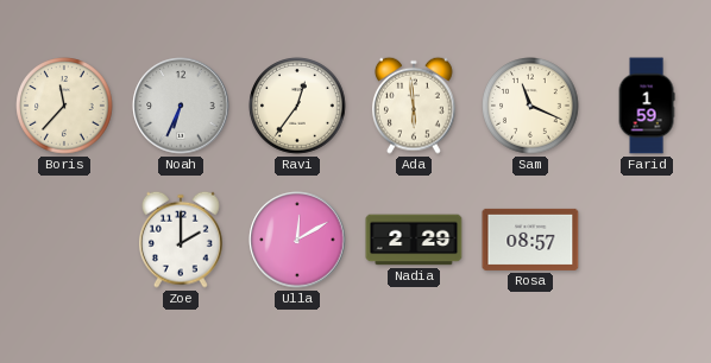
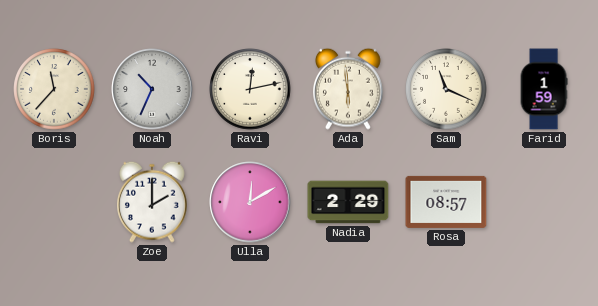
Noah: 6:34 -> 10:34 (152, 89)
Ravi: 12:36 -> 12:13 (250, 89)
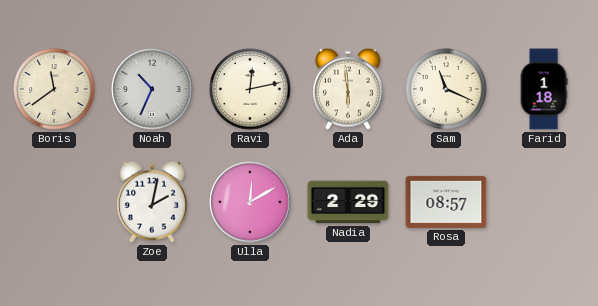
Boris: 11:37 -> 11:39 (54, 89)
Farid: 1:59 -> 1:18 (544, 89)
Zoe: 2:00 -> 2:02 (153, 202)
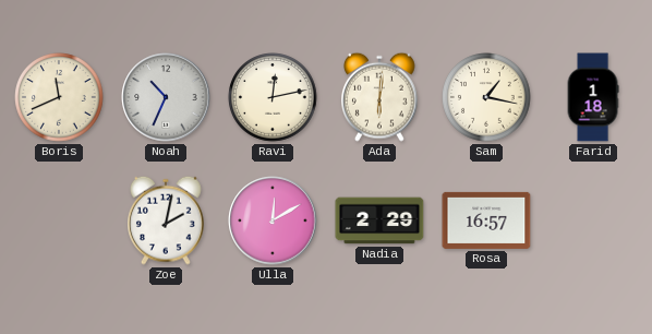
Boris: 11:39 -> 11:41 (59, 97)
Ada: 5:59 -> 6:01 (381, 97)
Sam: 11:19 -> 1:17 (486, 97)
Rosa: 08:57 -> 16:57 (486, 220)
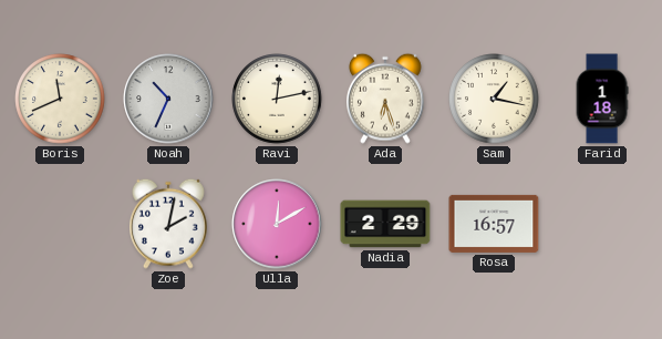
Ada: 6:01 -> 6:27 (386, 99)
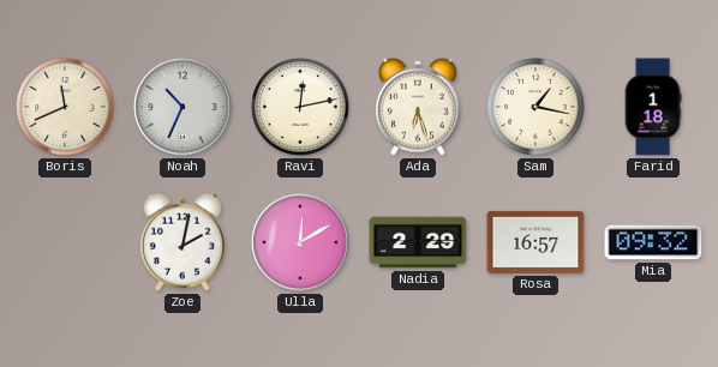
Mia: none -> 09:32 (653, 242)
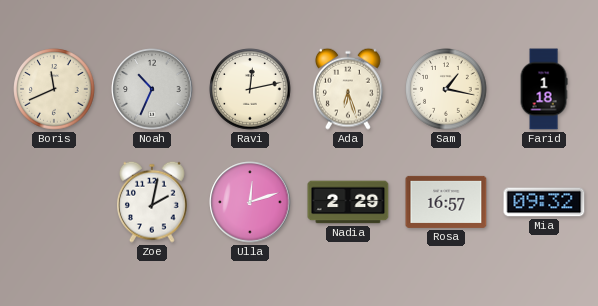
Ulla: 12:10 -> 12:12 (250, 202)
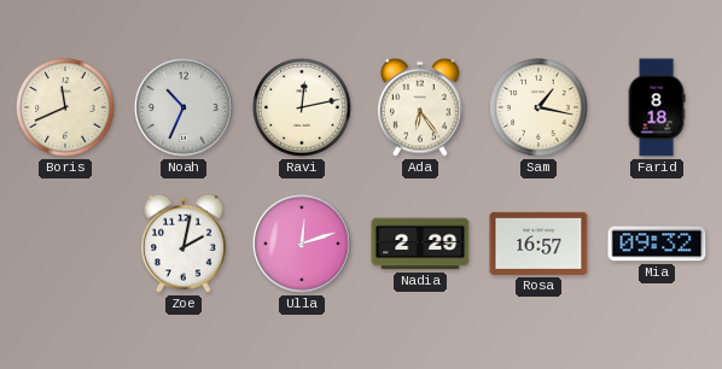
Ada: 6:27 -> 6:24 (421, 107)
Farid: 1:18 -> 8:18 (657, 107)
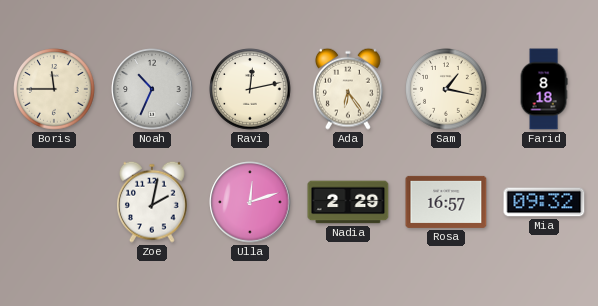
Boris: 11:41 -> 11:45 (54, 89)
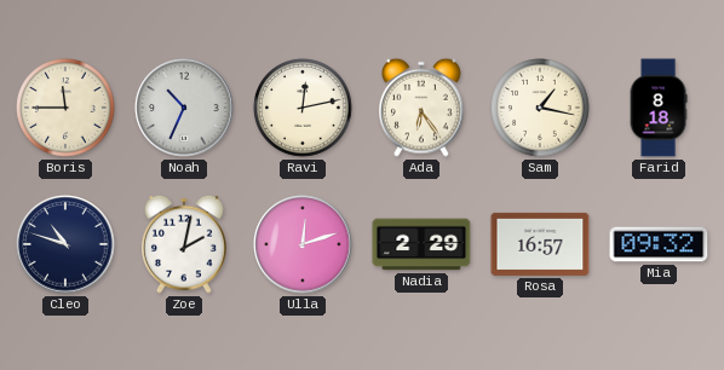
Cleo: none -> 10:48 (65, 244)
